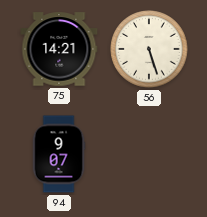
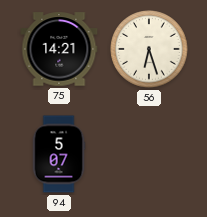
56: 5:27 -> 6:27 (149, 49)
94: 9:07 -> 5:07 (59, 154)
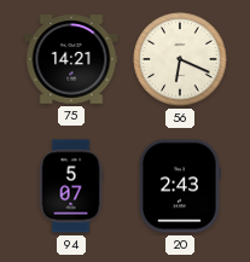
56: 6:27 -> 6:19 (180, 59)
20: none -> 2:43 (180, 186)
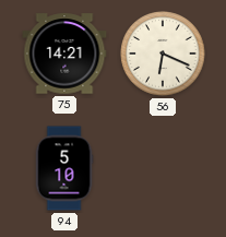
94: 5:07 -> 5:10 (64, 168)
20: 2:43 -> none (180, 186)
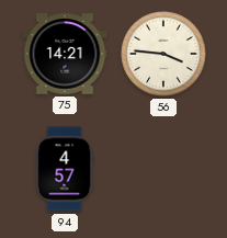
56: 6:19 -> 3:46 (163, 54)
94: 5:10 -> 4:57 (65, 169)
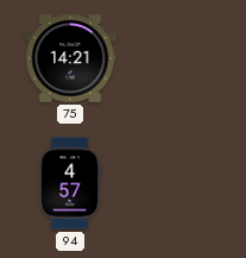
56: 3:46 -> none (163, 54)
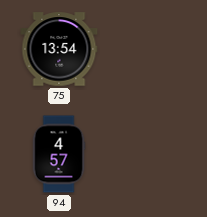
75: 14:21 -> 13:54 (59, 49)
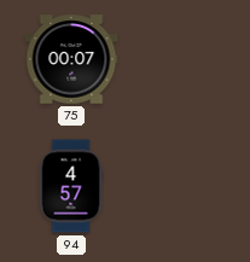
75: 13:54 -> 00:07 (71, 59)
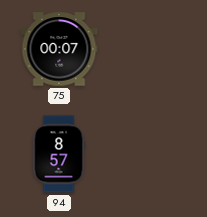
94: 4:57 -> 8:57 (59, 154)
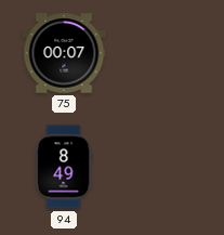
94: 8:57 -> 8:49 (64, 167)
